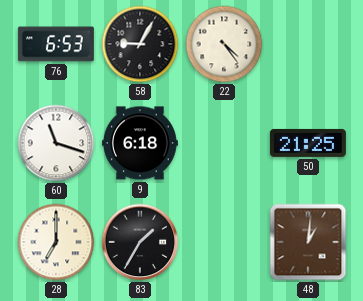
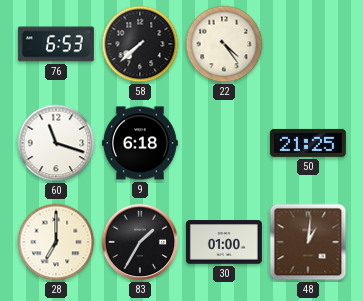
58: 9:05 -> 7:38 (140, 44)
30: none -> 01:00 (224, 242)
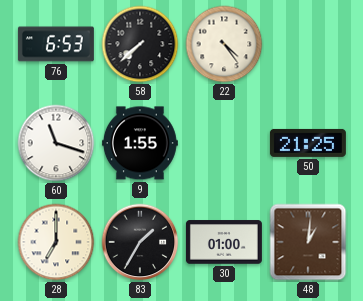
9: 6:18 -> 1:55 (140, 143)
